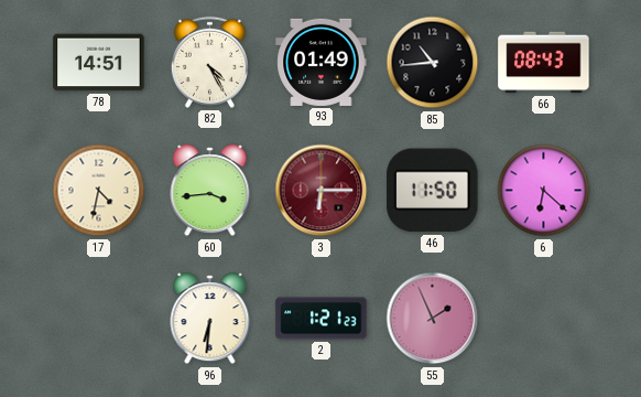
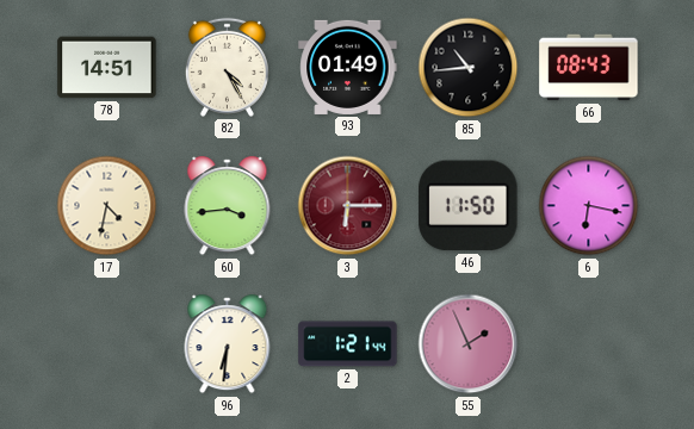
6: 6:22 -> 6:17 (589, 206)
2: 1:21:23 -> 1:21:44 (348, 344)
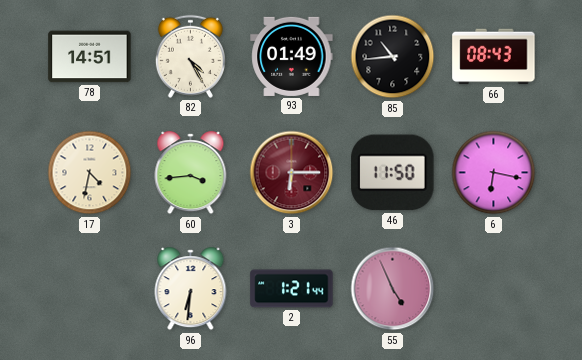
55: 1:56 -> 4:56 (393, 289)
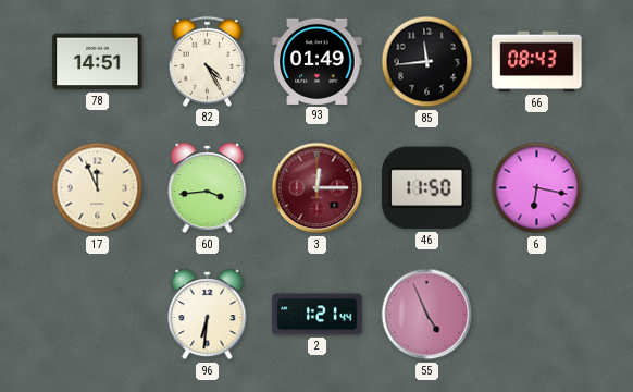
85: 10:44 -> 11:44 (427, 62)
17: 4:32 -> 11:56 (98, 188)
3: 6:15 -> 12:15 (318, 188)
